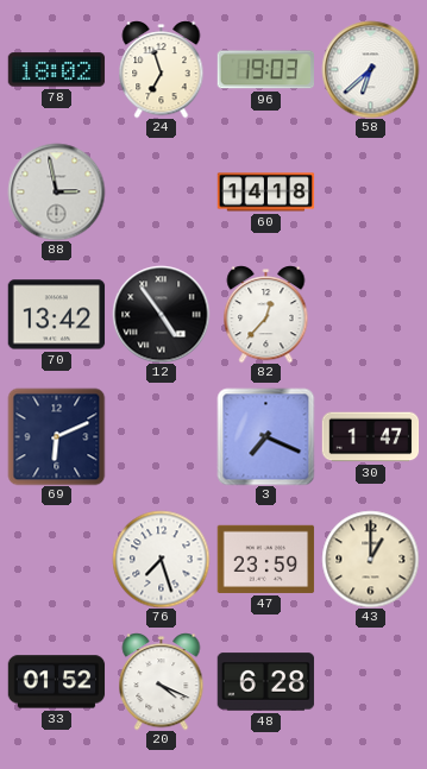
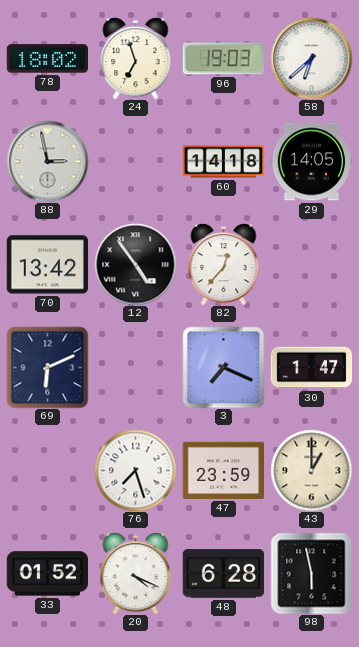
29: none -> 14:05 (311, 162)
98: none -> 5:58 (311, 573)
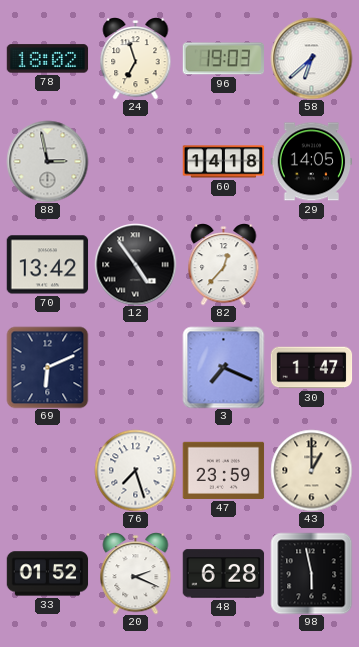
20: 4:19 -> 2:19 (136, 573)
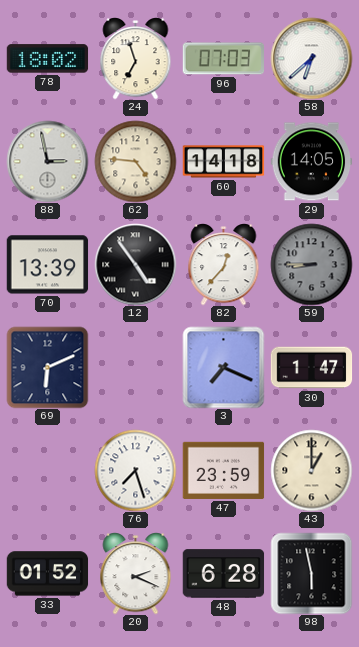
96: 19:03 -> 07:03 (223, 59)
62: none -> 4:46 (135, 161)
70: 13:42 -> 13:39 (47, 265)
59: none -> 8:45 (311, 264)
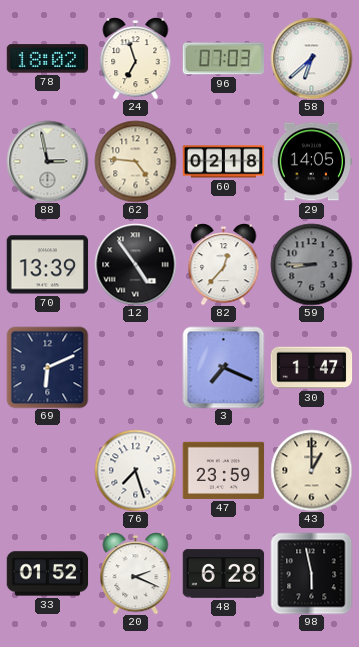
60: 14:18 -> 02:18 (223, 162)
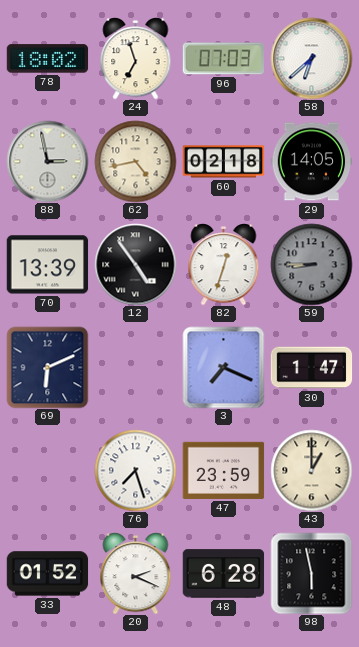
62: 4:46 -> 4:43 (135, 161)
82: 12:37 -> 12:33 (224, 264)
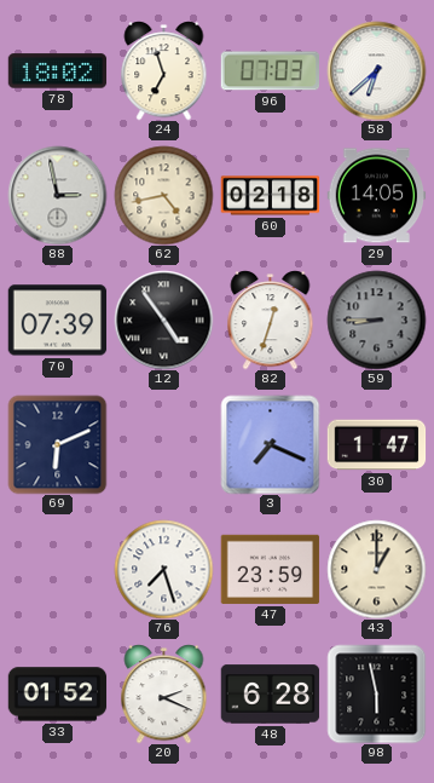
70: 13:39 -> 07:39 (57, 321)
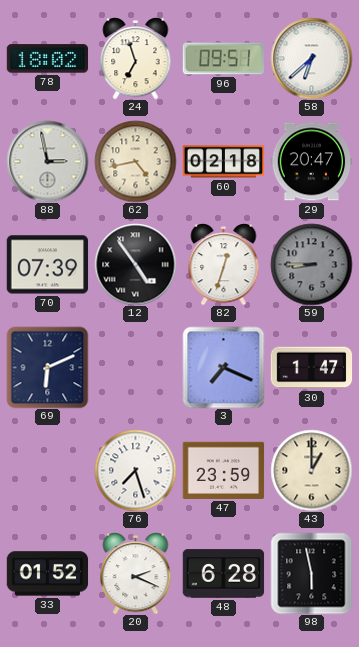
96: 07:03 -> 09:51 (223, 59)
29: 14:05 -> 20:47 (311, 162)
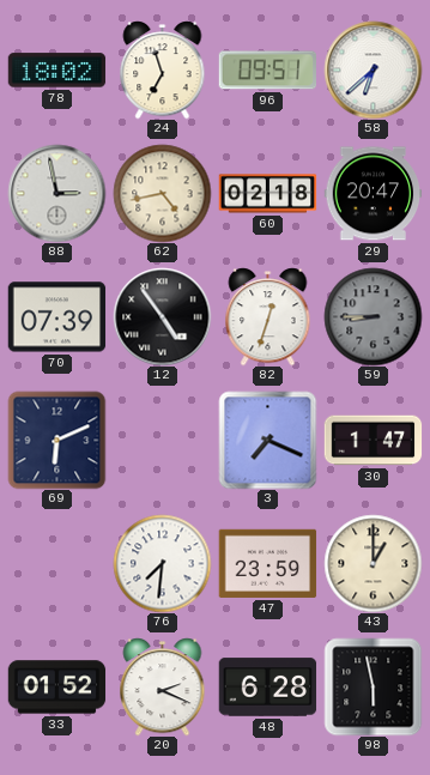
76: 7:27 -> 7:31 (162, 563)
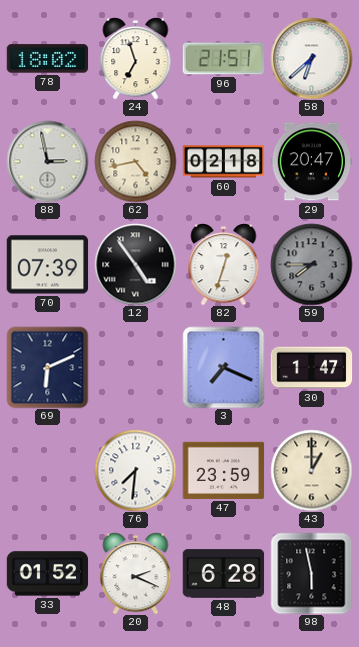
96: 09:51 -> 21:51 (223, 59)
59: 8:45 -> 7:45 (311, 264)
